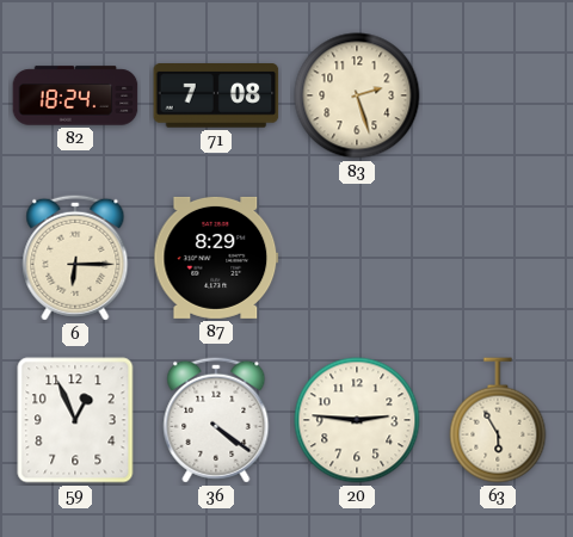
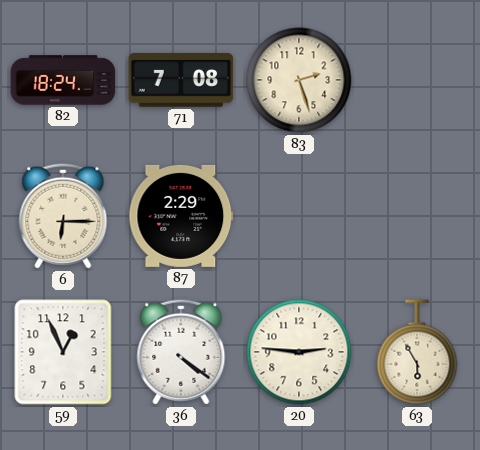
87: 8:29 -> 2:29 (181, 216)
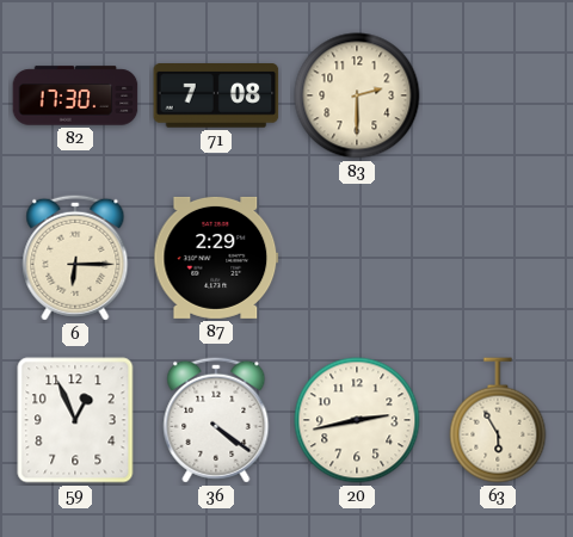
82: 18:24 -> 17:30 (75, 95)
83: 2:27 -> 2:30 (357, 95)
20: 2:46 -> 2:43 (357, 420)
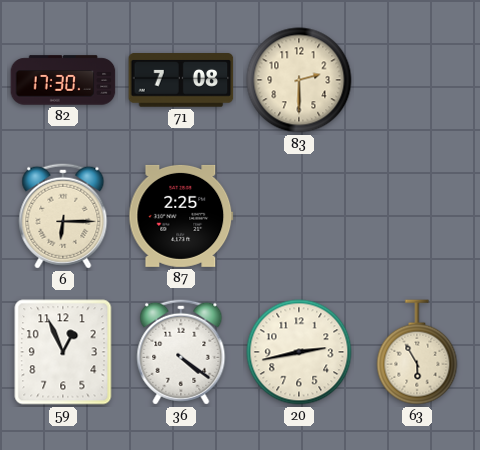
87: 2:29 -> 2:25 (181, 216)
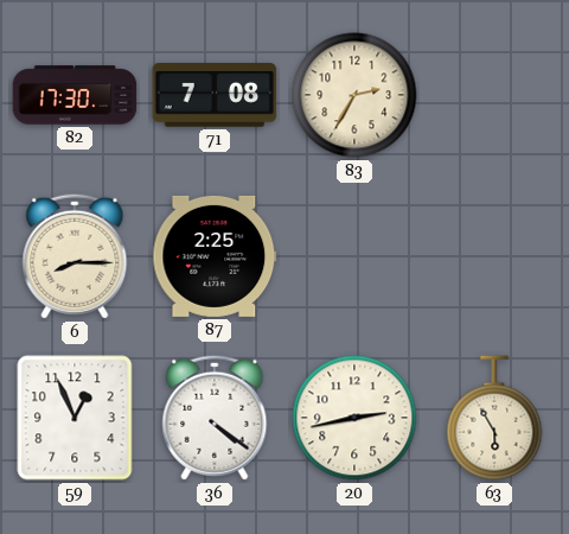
83: 2:30 -> 2:35 (354, 95)
6: 6:15 -> 8:15 (75, 256)
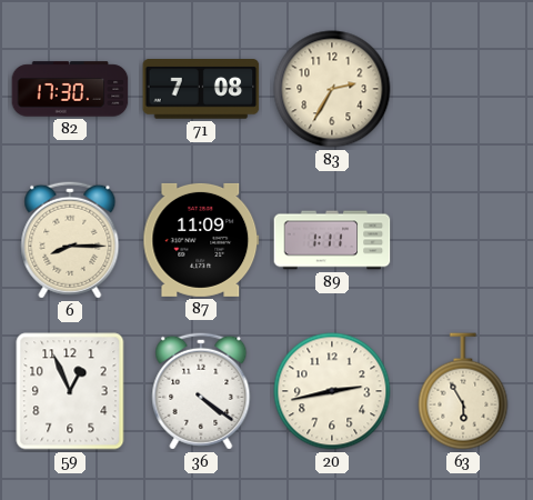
87: 2:25 -> 11:09 (201, 240)
89: none -> 1:11 (332, 240)
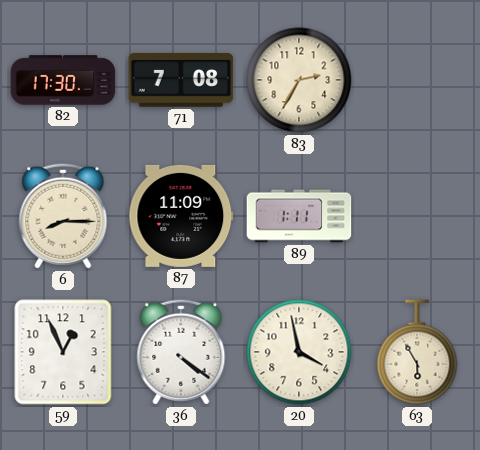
20: 2:43 -> 3:58 (299, 352)
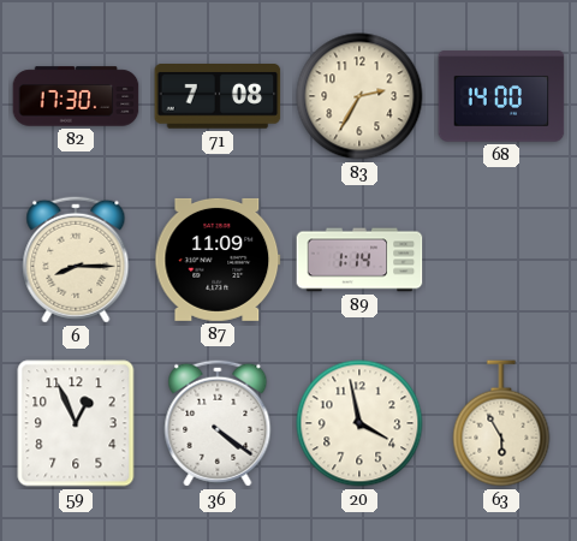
68: none -> 14:00 (501, 96)
89: 1:11 -> 1:14 (359, 260)
